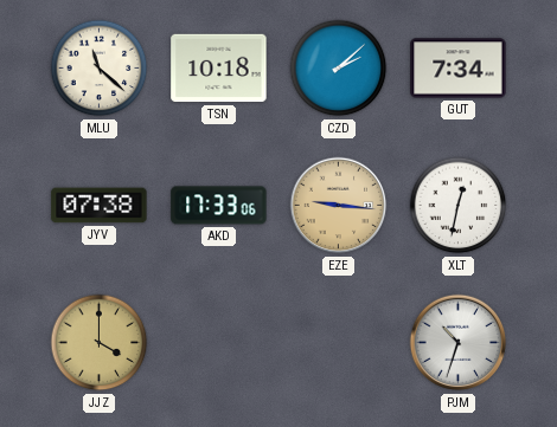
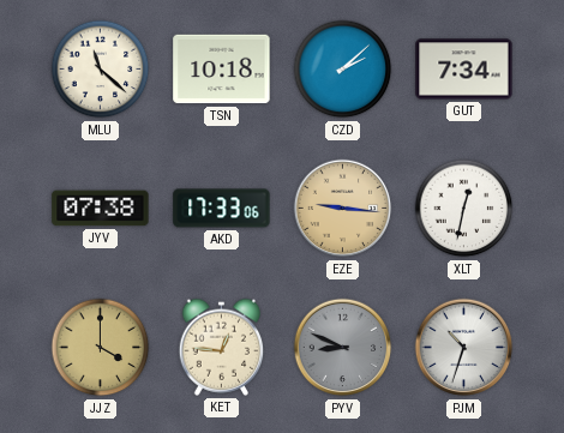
KET: none -> 12:46 (222, 347)
PYV: none -> 8:49 (343, 348)
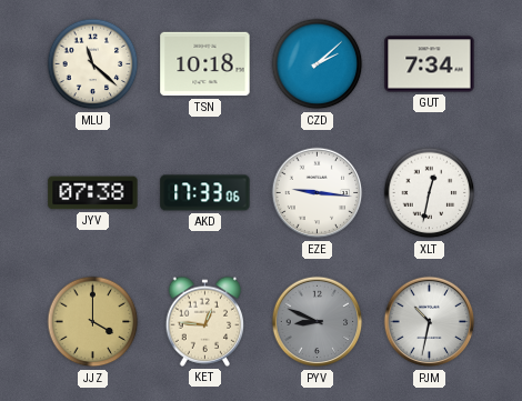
EZE dial: champagne -> white (318, 193)
PJM: 10:33 -> 10:32 (430, 322)
